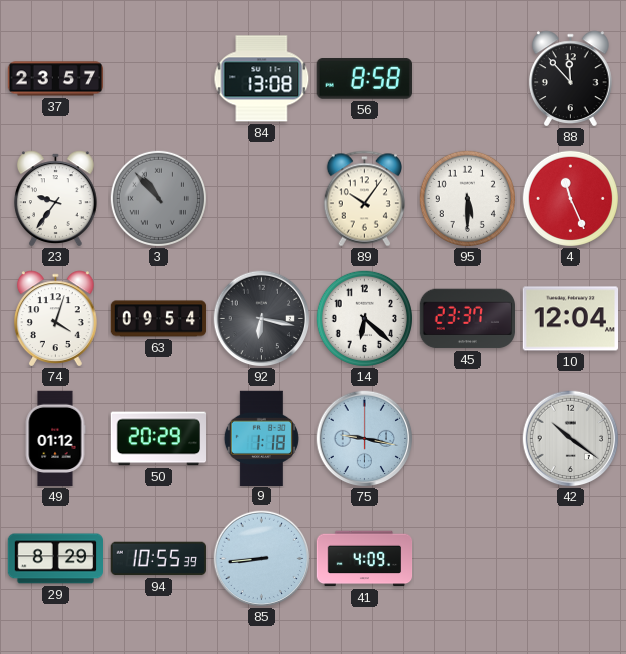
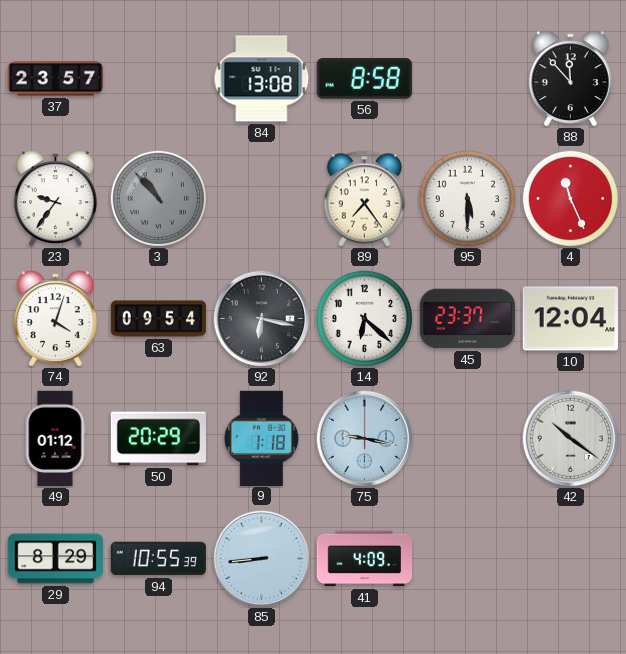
89: 10:06 -> 7:24 (364, 199)
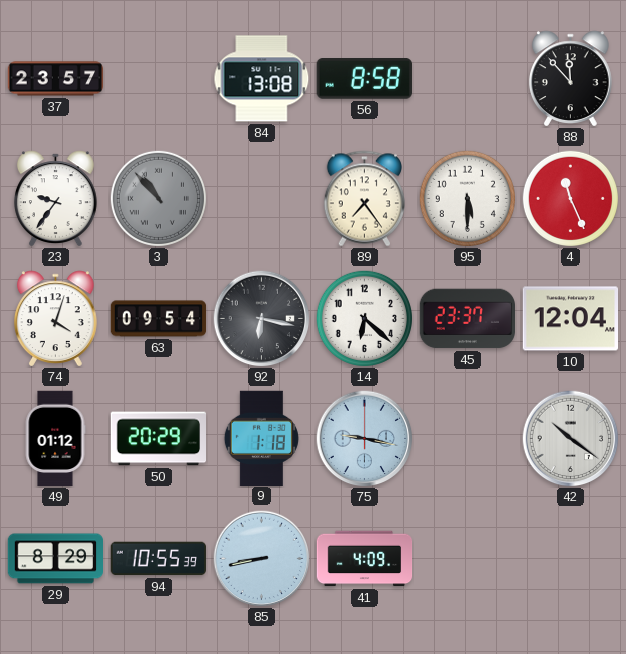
85: 8:44 -> 8:43 (262, 559)
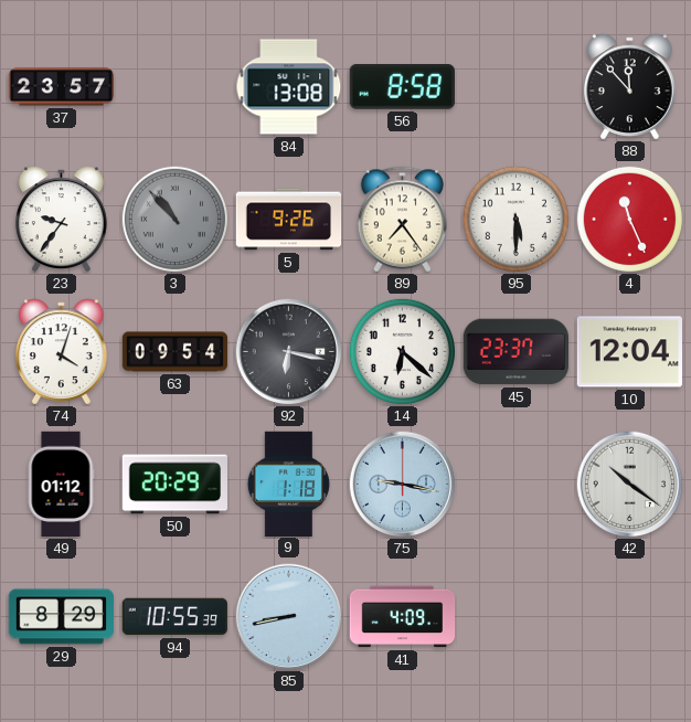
5: none -> 9:26 (289, 220)
